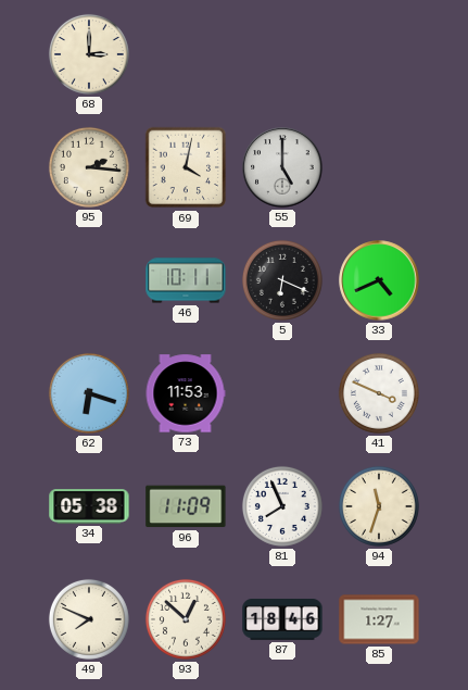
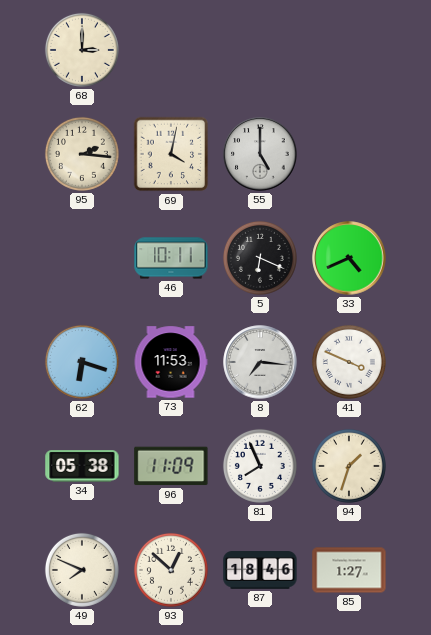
8: none -> 7:16 (260, 362)
94: 11:33 -> 1:33 (349, 466)
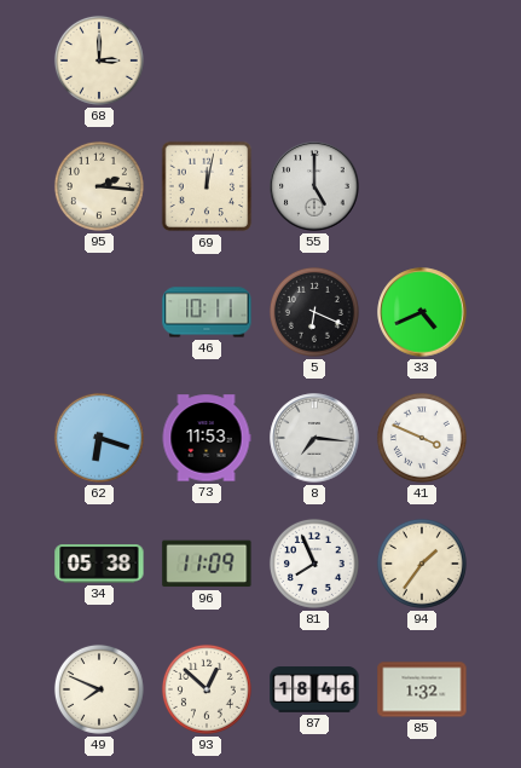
69: 4:02 -> 12:02 (207, 186)
94: 1:33 -> 1:36 (422, 564)
85: 1:27 -> 1:32 (422, 689)
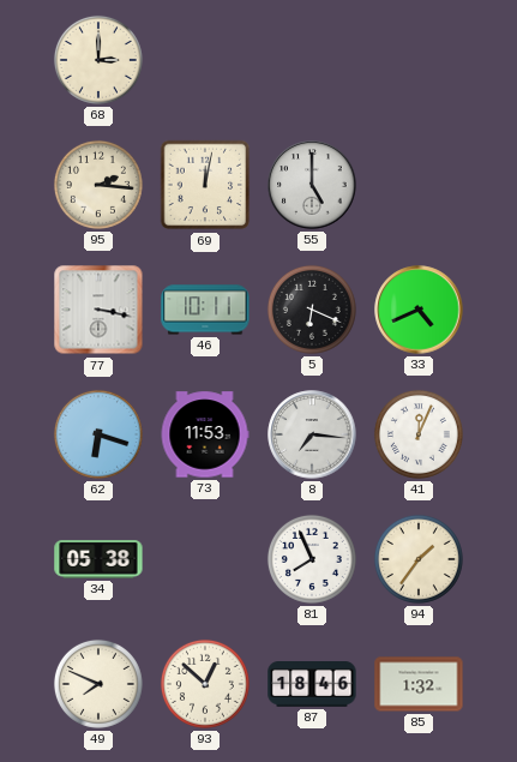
77: none -> 3:17 (98, 310)
41: 3:49 -> 12:04 (419, 434)
96: 11:09 -> none (207, 564)
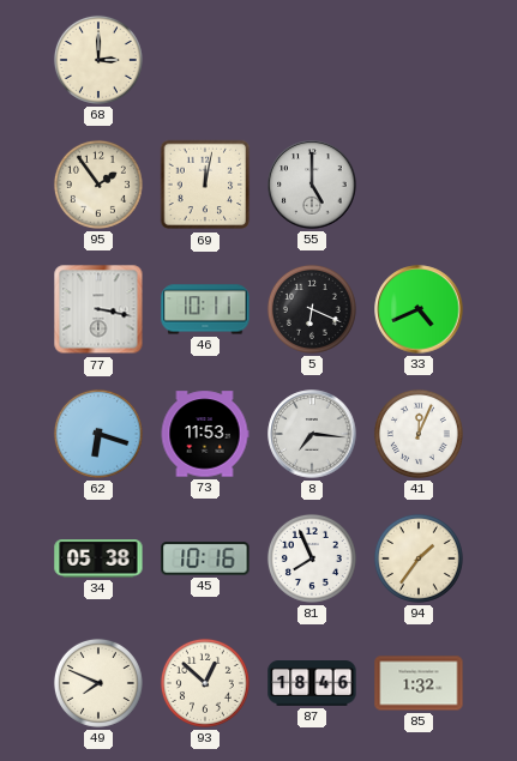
95: 2:16 -> 1:54 (98, 185)
45: none -> 10:16 (205, 558)
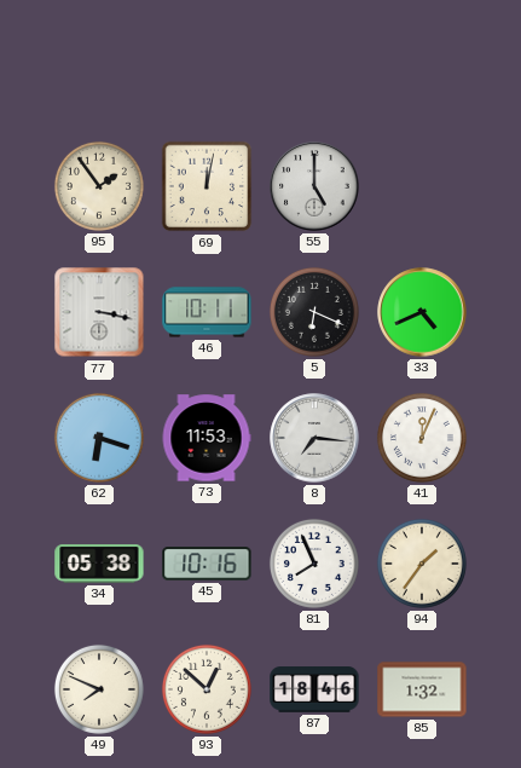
68: 3:00 -> none (98, 60)
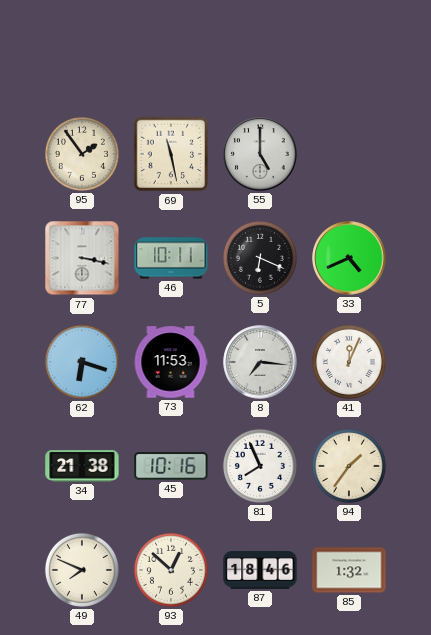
69: 12:02 -> 11:28 (171, 154)
34: 05:38 -> 21:38 (82, 466)
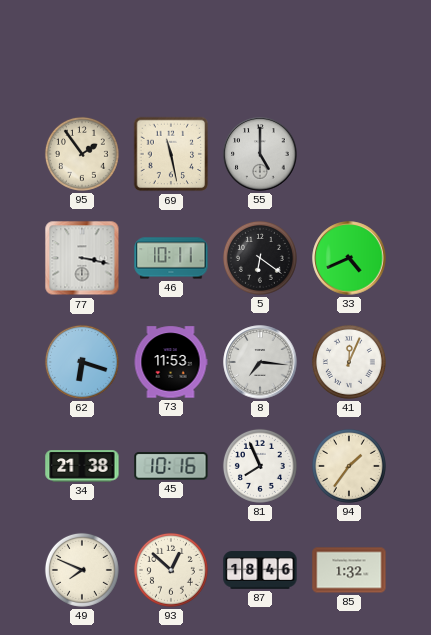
5: 6:19 -> 6:21 (260, 258)
